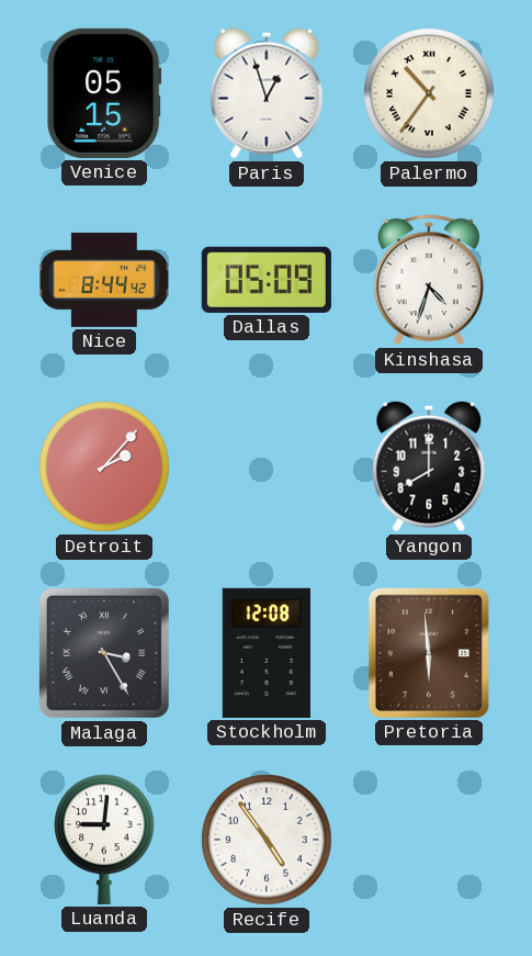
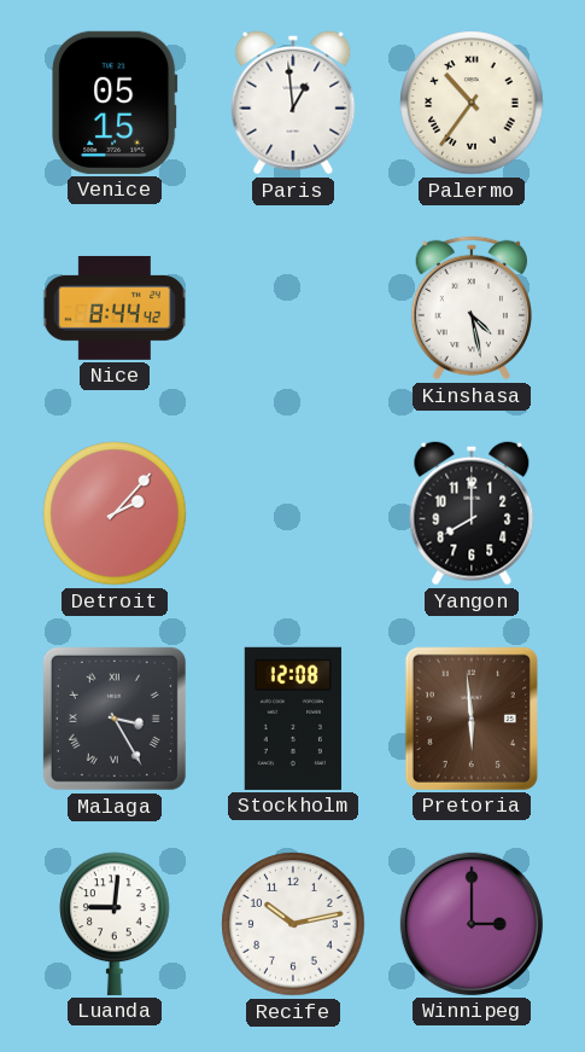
Paris: 12:57 -> 12:59 (293, 103)
Dallas: 05:09 -> none (267, 280)
Kinshasa: 4:33 -> 4:28 (472, 308)
Recife: 4:54 -> 10:13 (293, 924)
Winnipeg: none -> 3:00 (472, 924)
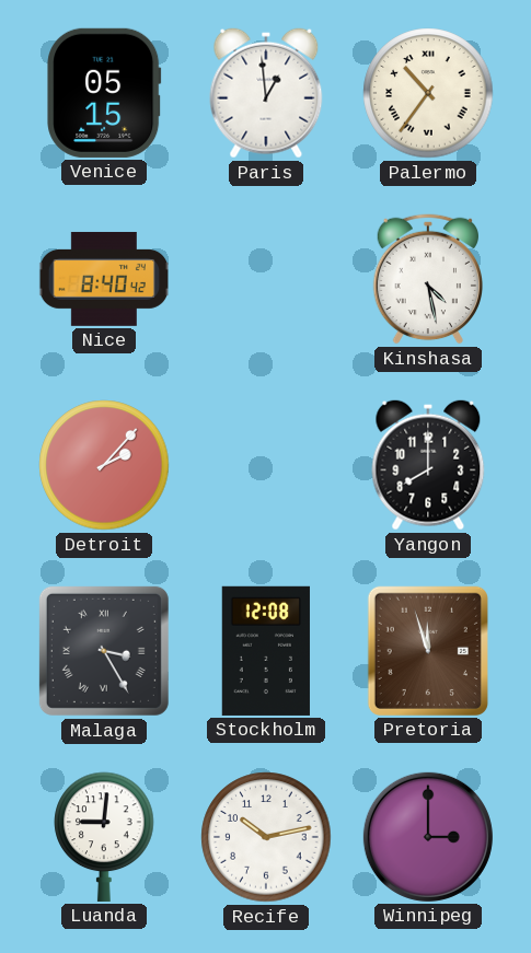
Nice: 8:44 -> 8:40 (103, 279)
Pretoria: 5:59 -> 11:57 (428, 651)
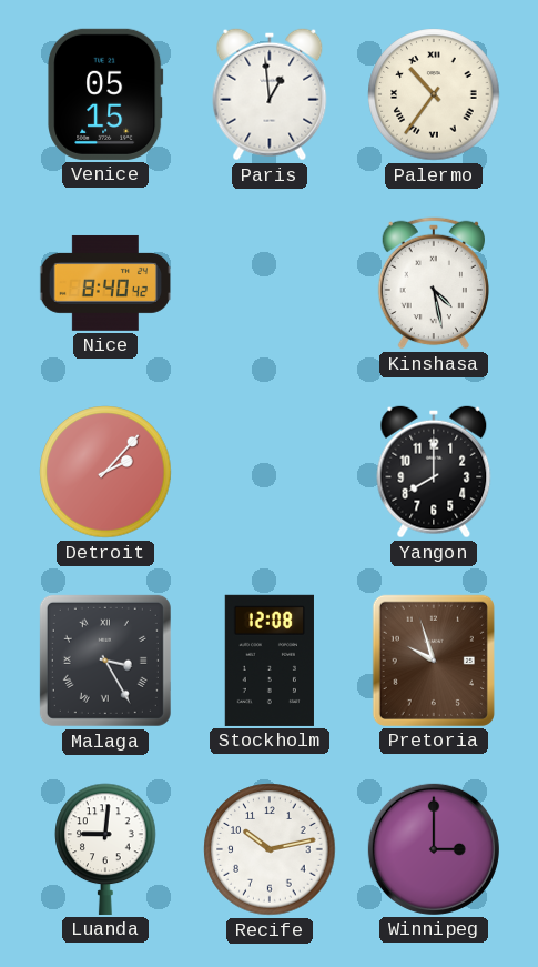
Pretoria: 11:57 -> 9:57 (434, 661)
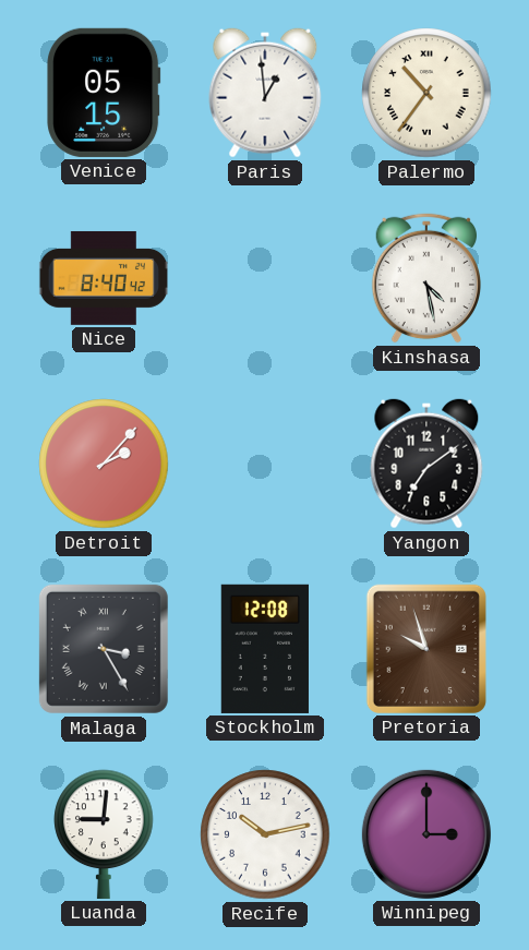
Yangon: 8:00 -> 7:09 (426, 464)
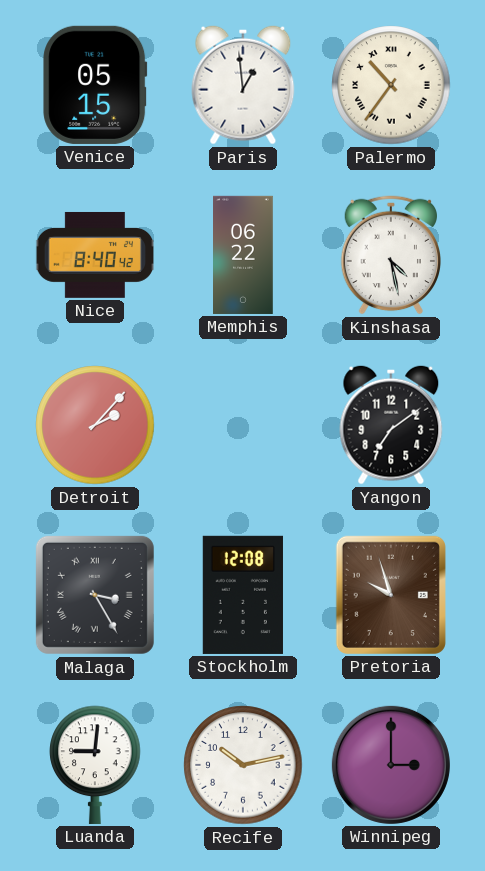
Memphis: none -> 06:22 (244, 255)
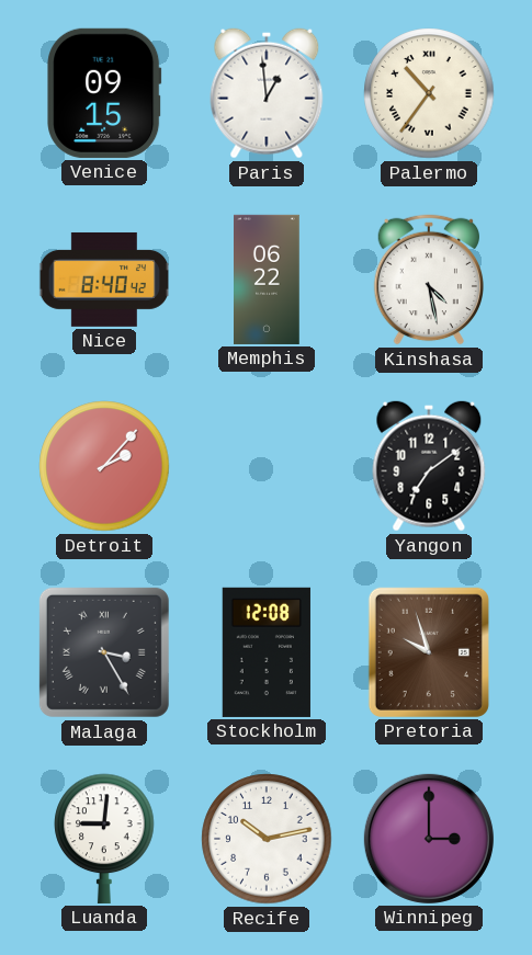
Venice: 05:15 -> 09:15 (104, 93)
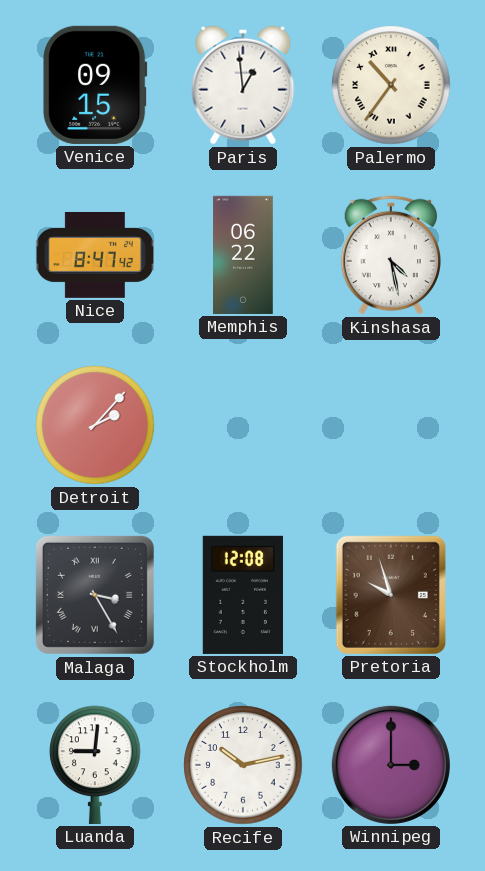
Nice: 8:40 -> 8:47 (94, 255)
Yangon: 7:09 -> none (429, 466)
